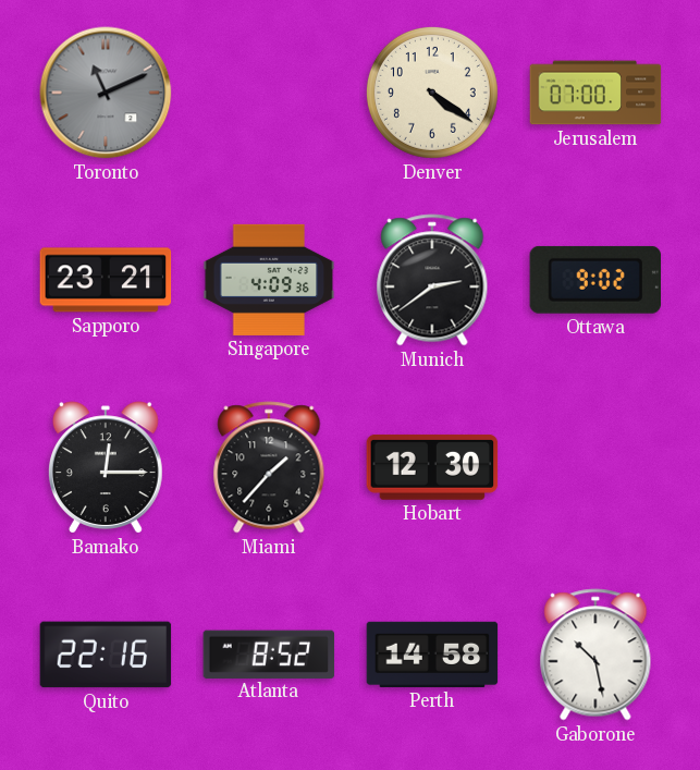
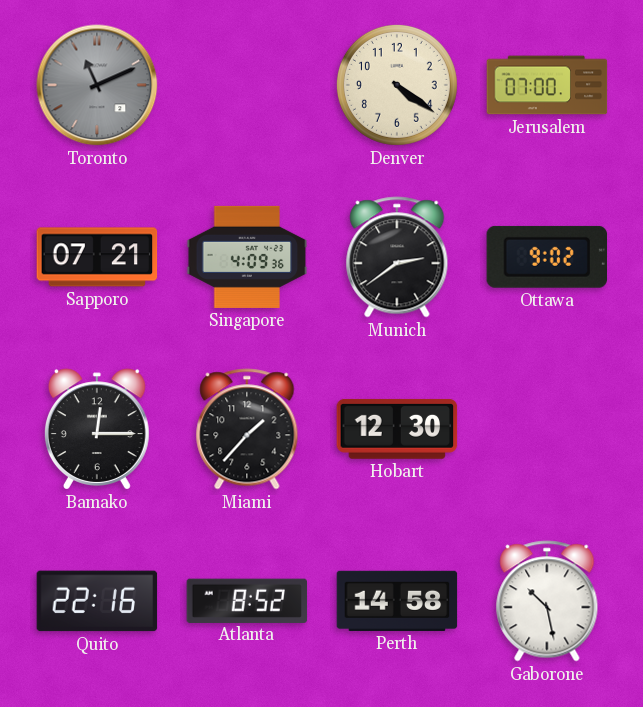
Sapporo: 23:21 -> 07:21 (97, 257)
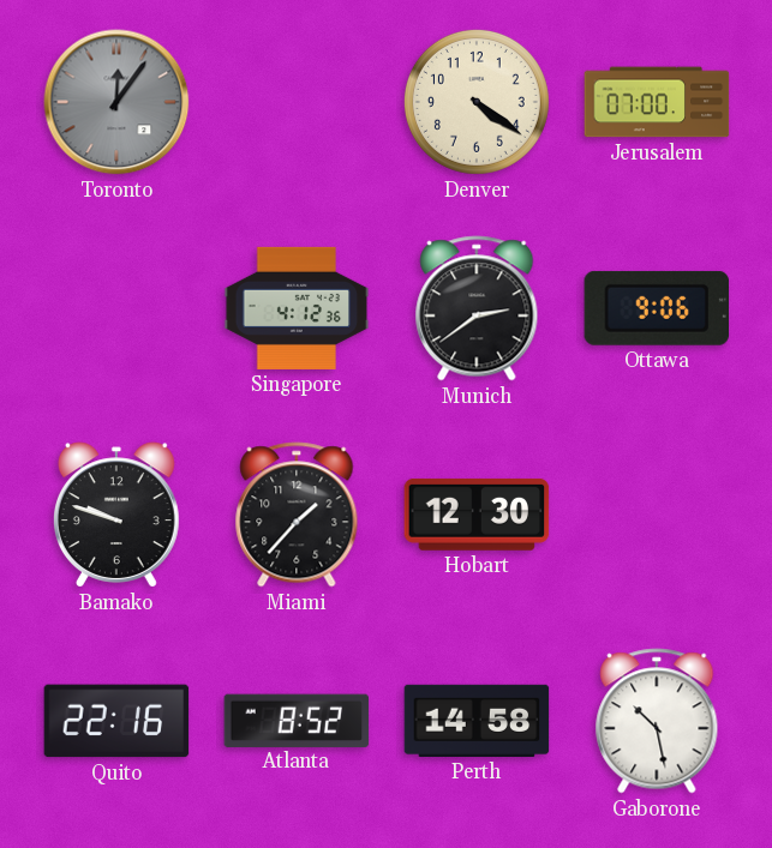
Toronto: 11:11 -> 12:06 (116, 102)
Sapporo: 07:21 -> none (97, 257)
Singapore: 4:09 -> 4:12 (297, 308)
Ottawa: 9:02 -> 9:06 (656, 308)
Bamako: 12:15 -> 9:48 (116, 515)
